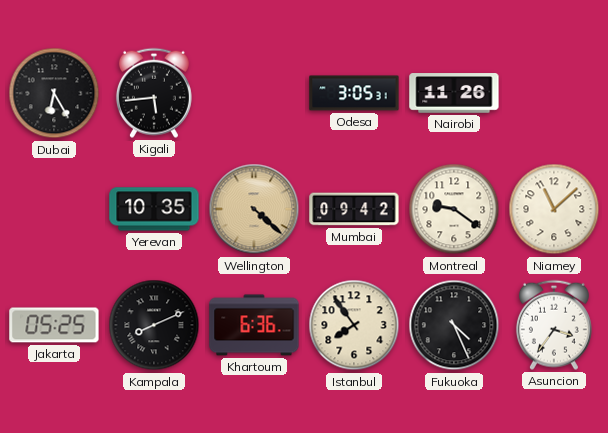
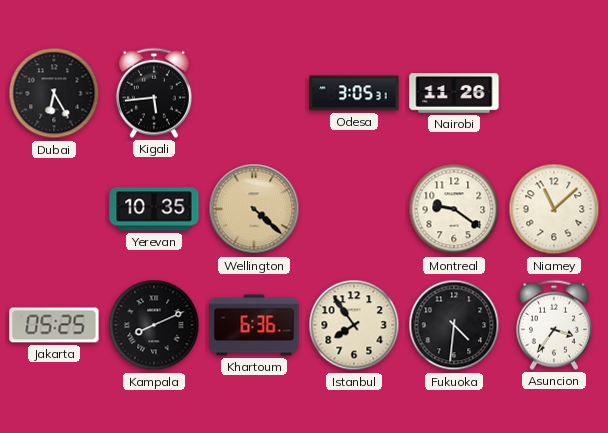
Mumbai: 09:42 -> none (354, 209)
Fukuoka: 4:26 -> 4:31 (454, 325)
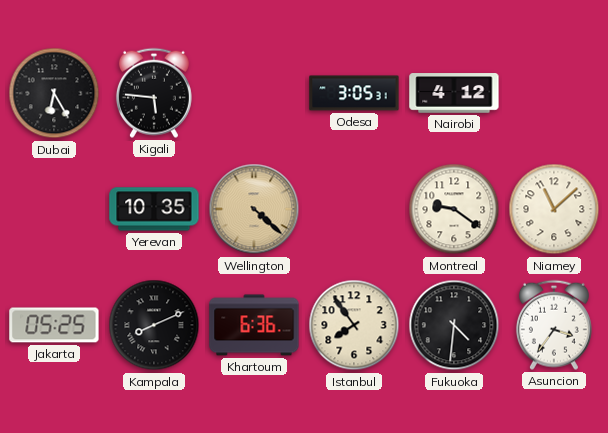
Kigali: 5:44 -> 5:46 (154, 93)
Nairobi: 11:26 -> 4:12 (454, 93)
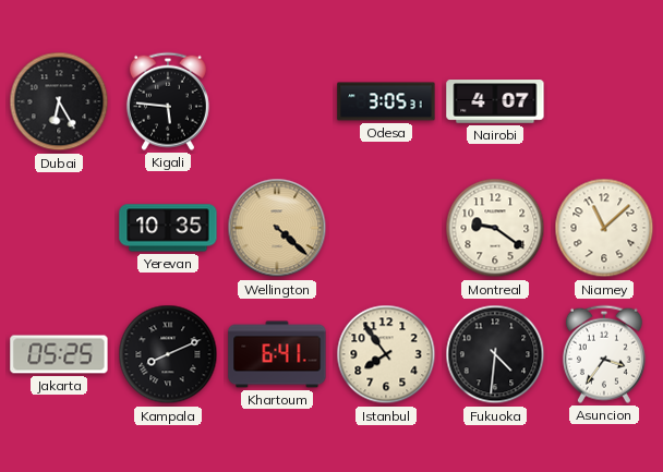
Nairobi: 4:12 -> 4:07 (495, 101)
Khartoum: 6:36 -> 6:41 (277, 354)
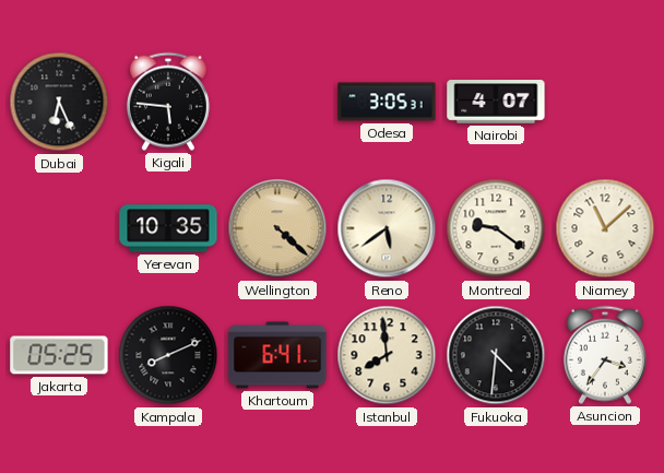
Dubai: 6:25 -> 6:26 (59, 102)
Reno: none -> 5:39 (387, 228)
Istanbul: 7:54 -> 7:59 (387, 355)
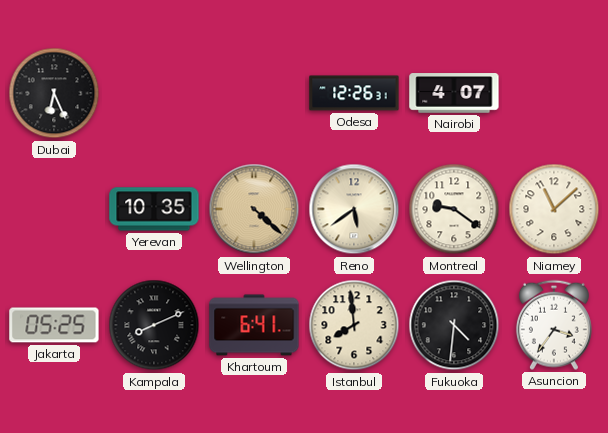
Kigali: 5:46 -> none (168, 102)
Odesa: 3:05 -> 12:26 (354, 93)
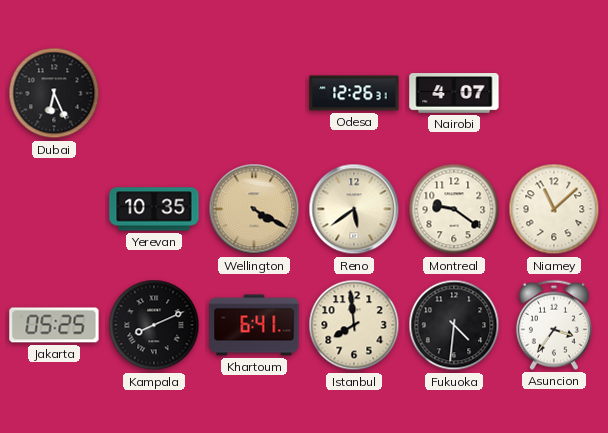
Wellington: 4:22 -> 4:20 (254, 209)
